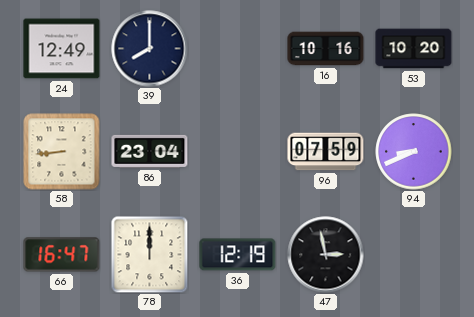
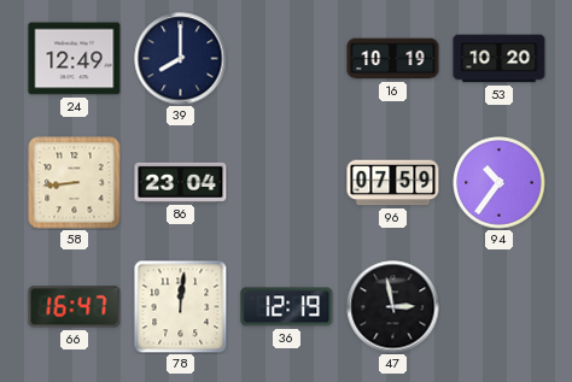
16: 10:16 -> 10:19 (393, 59)
94: 8:41 -> 10:36 (500, 183)
78: 12:00 -> 12:01 (180, 306)
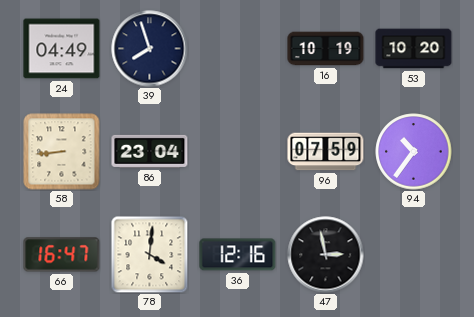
24: 12:49 -> 04:49 (62, 49)
39: 8:00 -> 7:57 (150, 49)
78: 12:01 -> 4:01 (149, 254)
36: 12:19 -> 12:16 (238, 255)
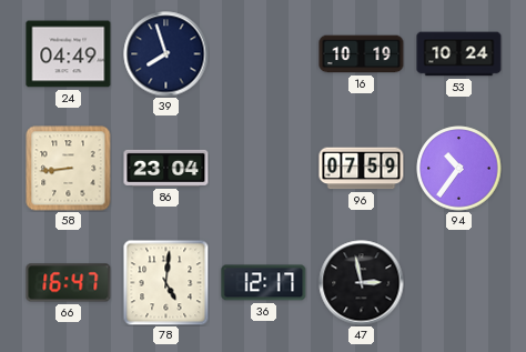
53: 10:20 -> 10:24 (459, 54)
78: 4:01 -> 5:01 (165, 282)
36: 12:16 -> 12:17 (264, 283)
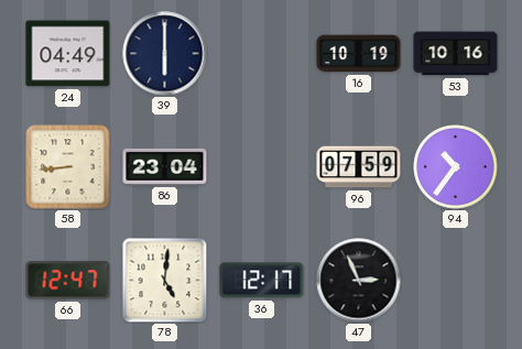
39: 7:57 -> 6:00 (165, 54)
53: 10:24 -> 10:16 (456, 54)
66: 16:47 -> 12:47 (68, 281)
47: 2:58 -> 2:56 (359, 281)
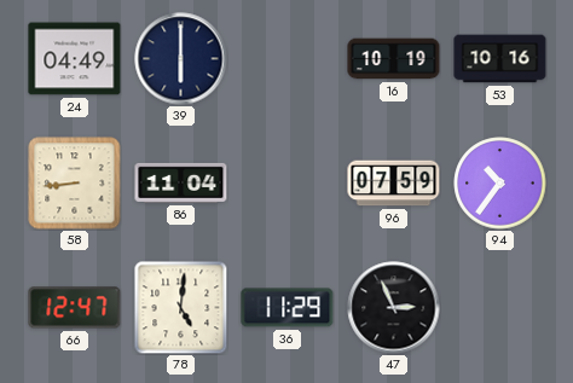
86: 23:04 -> 11:04 (181, 182)
36: 12:17 -> 11:29 (288, 308)
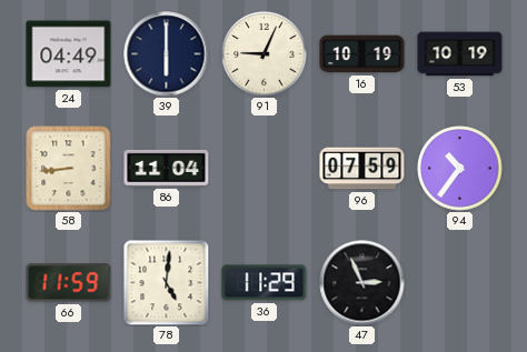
91: none -> 9:04 (265, 54)
53: 10:16 -> 10:19 (460, 54)
66: 12:47 -> 11:59 (69, 283)
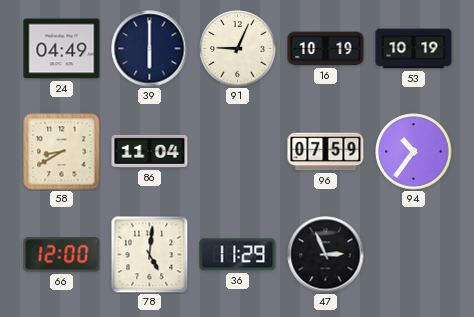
58: 8:44 -> 8:40 (62, 152)
66: 11:59 -> 12:00 (62, 255)
